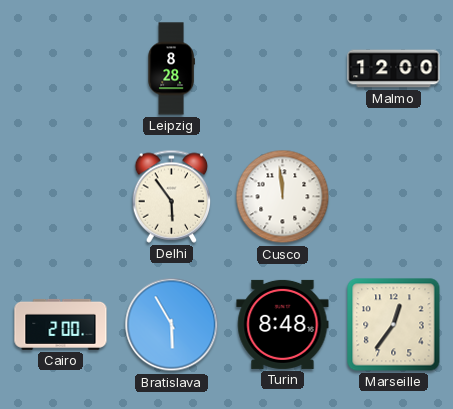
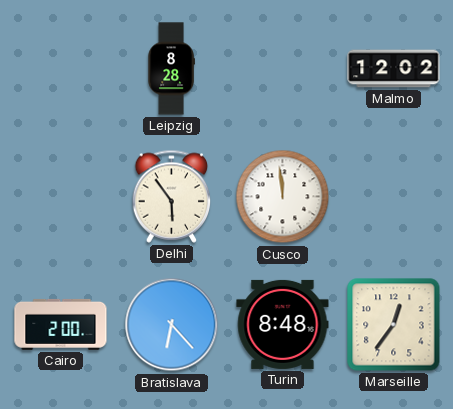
Malmo: 12:00 -> 12:02 (394, 69)
Bratislava: 5:55 -> 6:23 (172, 325)
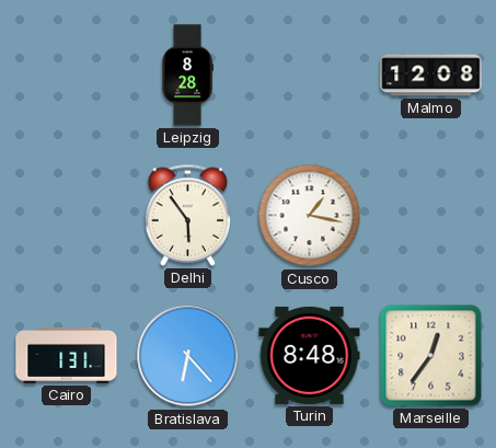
Malmo: 12:02 -> 12:08 (431, 76)
Cusco: 11:59 -> 1:17 (310, 216)
Cairo: 2:00 -> 1:31 (67, 355)
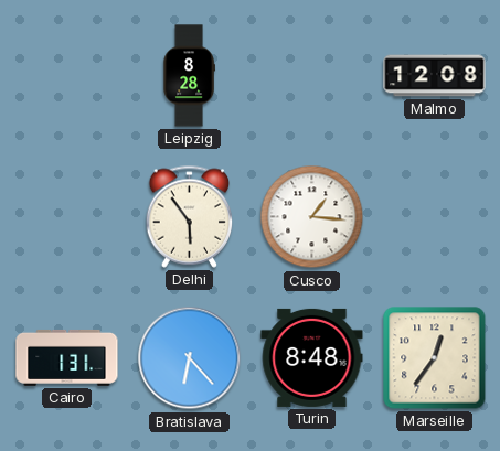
Cusco: 1:17 -> 1:16 (312, 217)
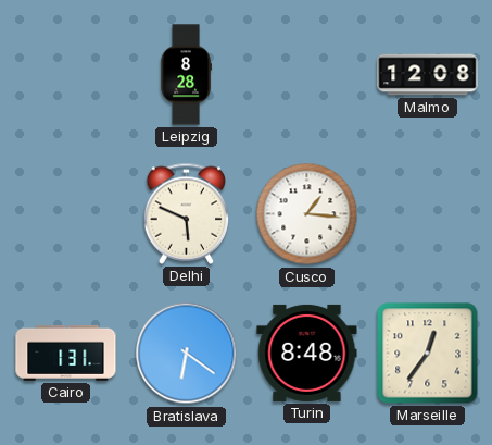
Delhi: 5:54 -> 5:49 (187, 213)
Bratislava: 6:23 -> 6:21 (187, 354)
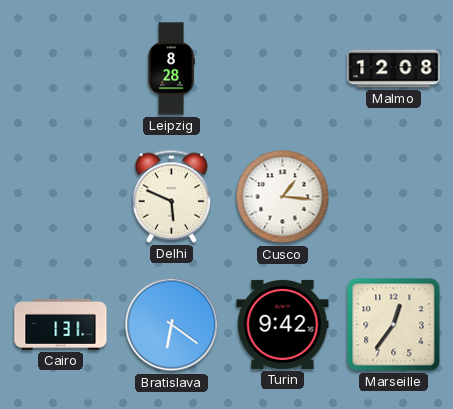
Turin: 8:48 -> 9:42 (283, 324)
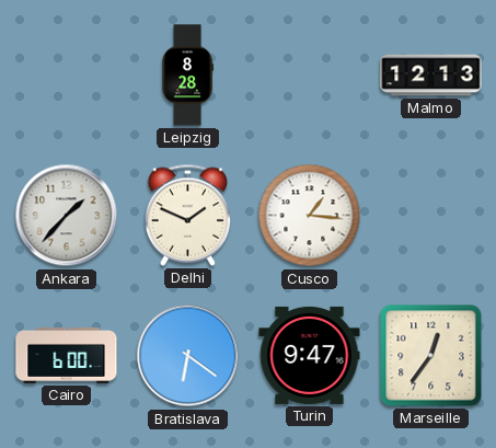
Malmo: 12:08 -> 12:13 (431, 76)
Ankara: none -> 1:37 (67, 216)
Delhi: 5:49 -> 1:49 (188, 215)
Cairo: 1:31 -> 6:00 (67, 355)
Turin: 9:42 -> 9:47 (310, 355)
